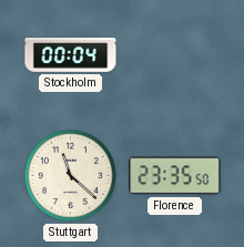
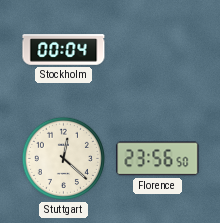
Stuttgart: 11:22 -> 12:22 (63, 158)
Florence: 23:35 -> 23:56 (158, 159)
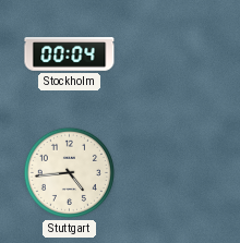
Stuttgart: 12:22 -> 4:44 (69, 172)
Florence: 23:56 -> none (158, 159)
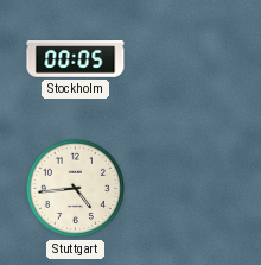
Stockholm: 00:04 -> 00:05 (76, 59)
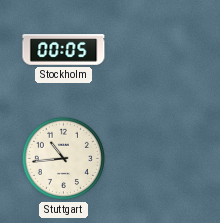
Stuttgart: 4:44 -> 10:44 (63, 158)
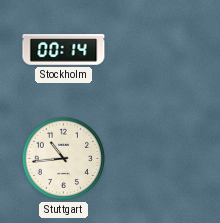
Stockholm: 00:05 -> 00:14 (64, 50)
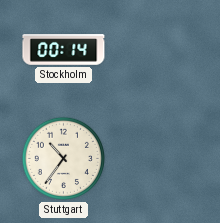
Stuttgart: 10:44 -> 10:36 (63, 158)
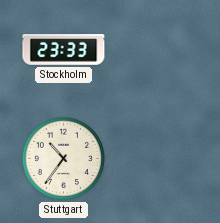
Stockholm: 00:14 -> 23:33 (64, 50)
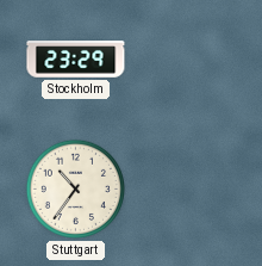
Stockholm: 23:33 -> 23:29 (76, 60)
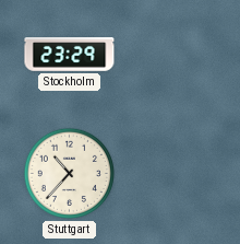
Stuttgart: 10:36 -> 10:37 (69, 173)
